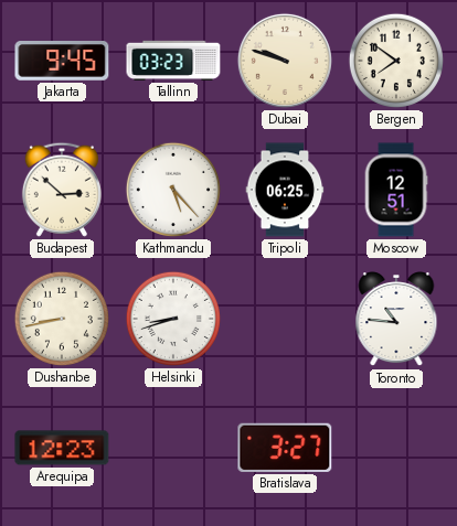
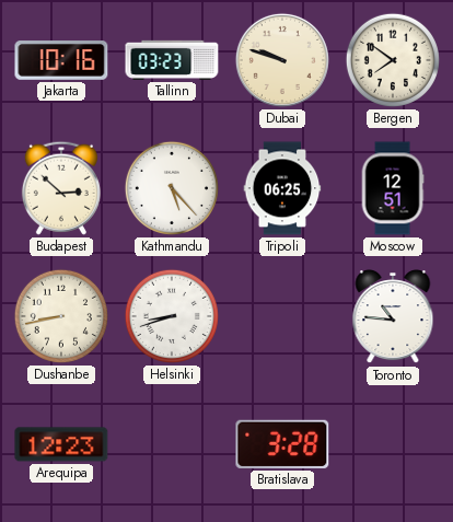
Jakarta: 9:45 -> 10:16 (61, 61)
Bratislava: 3:27 -> 3:28 (282, 444)
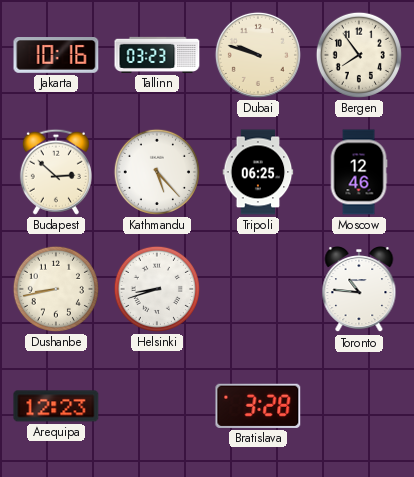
Bergen: 7:51 -> 7:54 (359, 55)
Moscow: 12:51 -> 12:46 (359, 172)
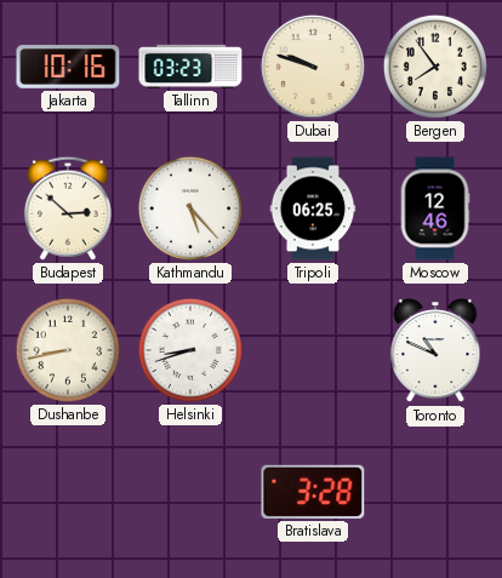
Toronto: 10:46 -> 10:49 (435, 351)
Arequipa: 12:23 -> none (56, 406)
